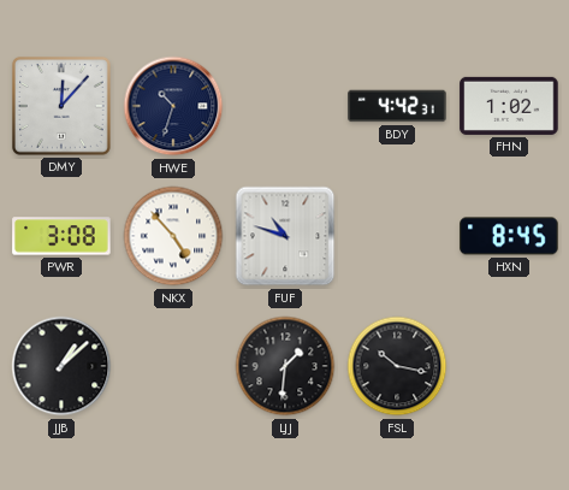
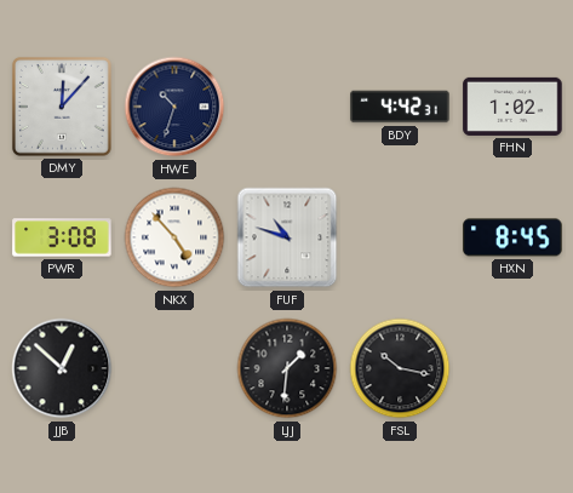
JJB: 1:08 -> 12:52 (62, 368)
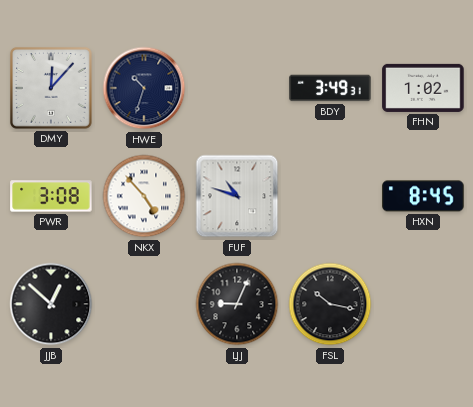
BDY: 4:42 -> 3:49 (330, 88)
LJJ: 1:31 -> 9:04 (237, 304)
